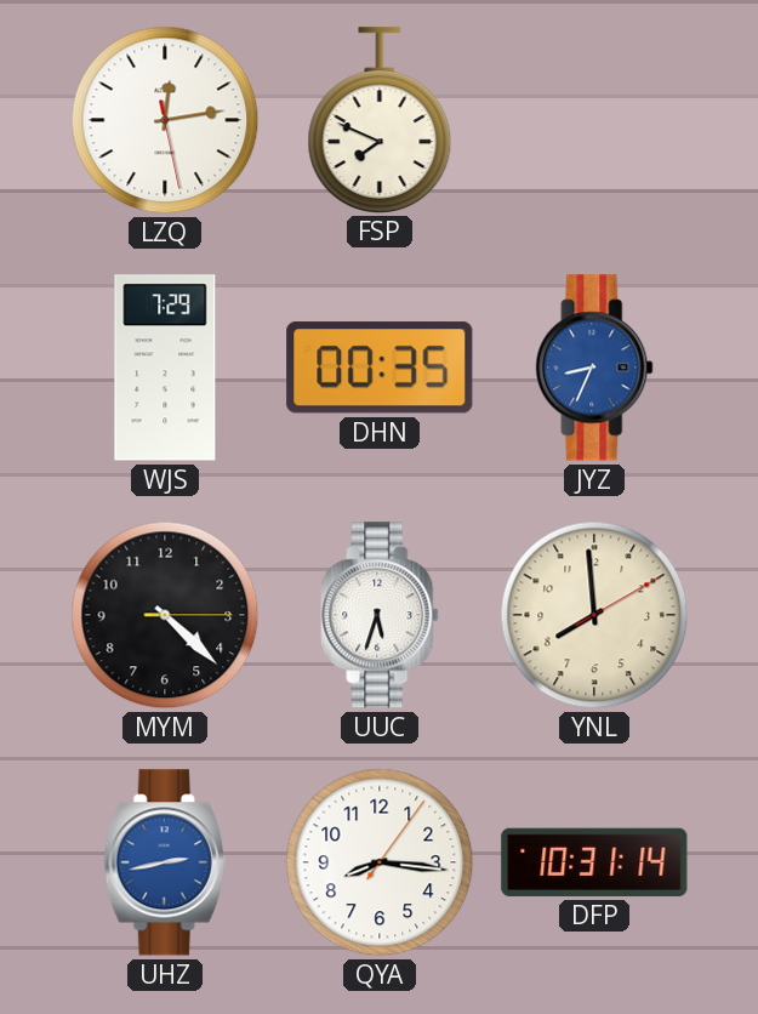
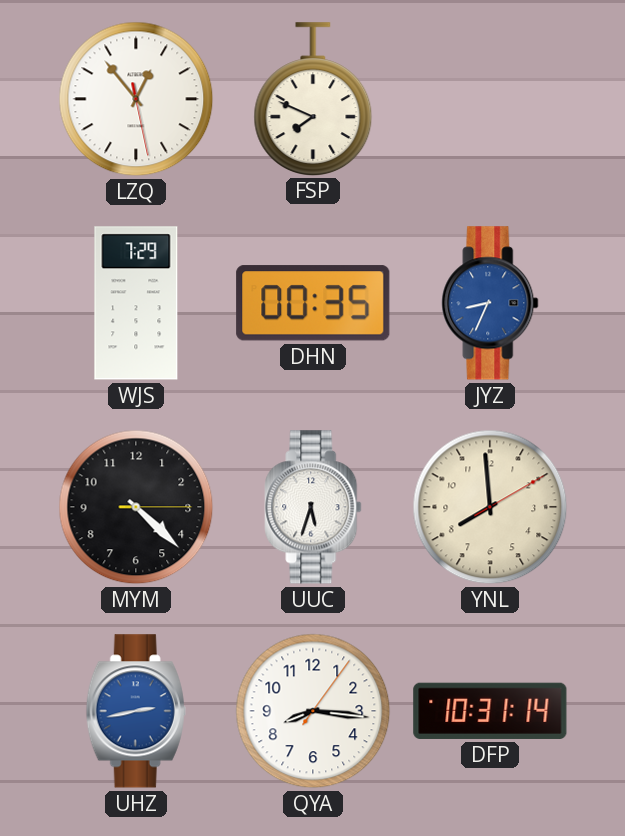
LZQ: 12:13 -> 12:53 (136, 99)
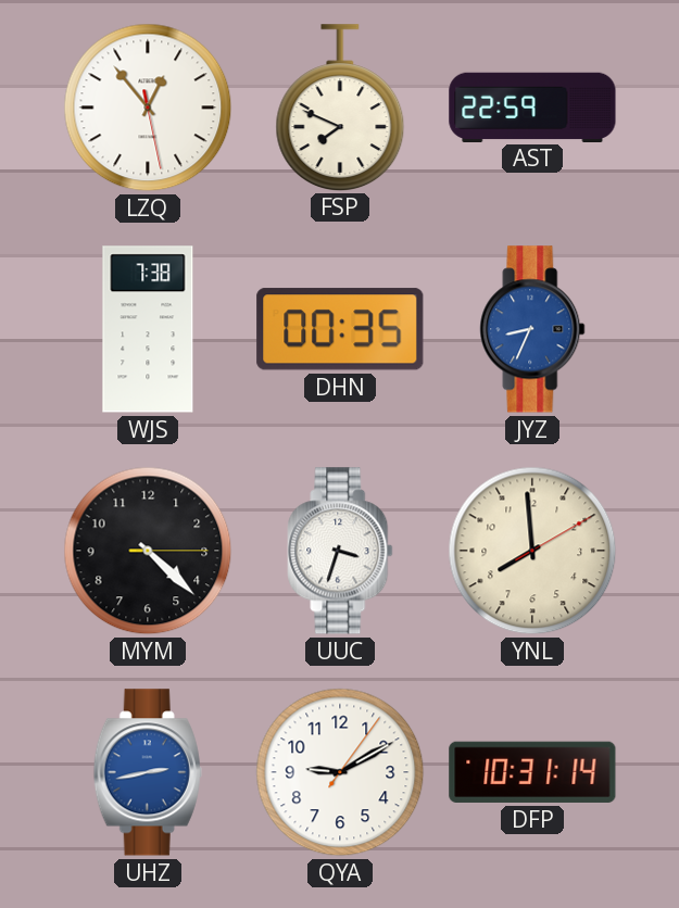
AST: none -> 22:59 (532, 106)
WJS: 7:29 -> 7:38 (148, 329)
UUC: 5:33 -> 3:33 (340, 551)
QYA: 8:16 -> 9:10 (340, 772)
